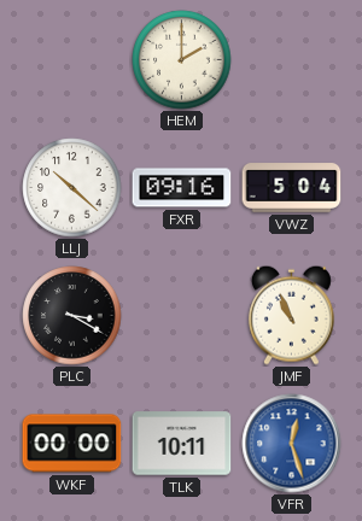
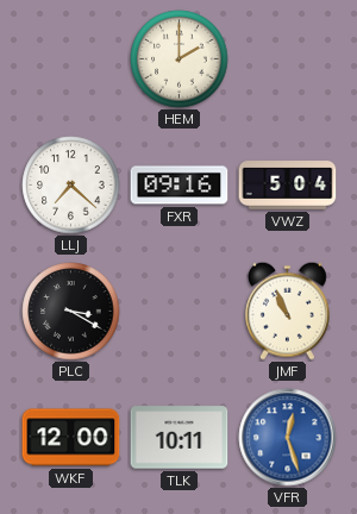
LLJ: 10:22 -> 7:22 (71, 186)
WKF: 00:00 -> 12:00 (71, 438)
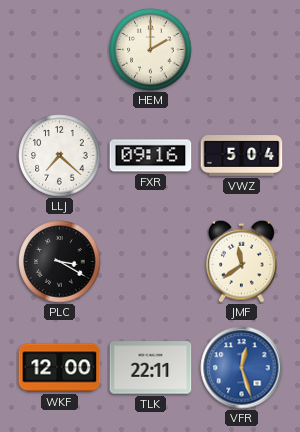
JMF: 10:56 -> 11:39 (241, 261)
TLK: 10:11 -> 22:11 (151, 368)
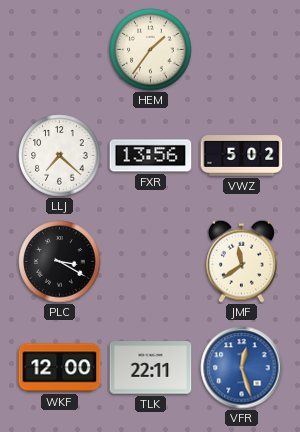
HEM: 2:00 -> 1:36 (151, 50)
FXR: 09:16 -> 13:56 (151, 156)
VWZ: 5:04 -> 5:02 (242, 156)
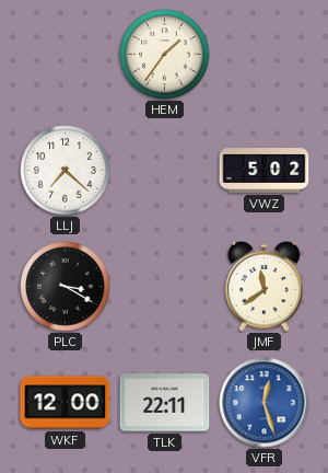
FXR: 13:56 -> none (151, 156)
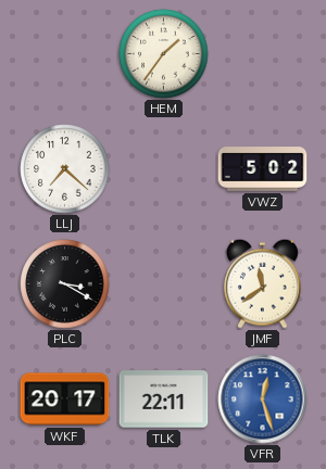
WKF: 12:00 -> 20:17 (65, 400)
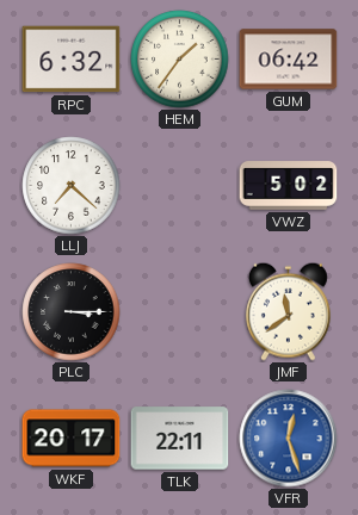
RPC: none -> 6:32 (72, 60)
GUM: none -> 06:42 (289, 60)
PLC: 3:20 -> 3:15 (72, 312)
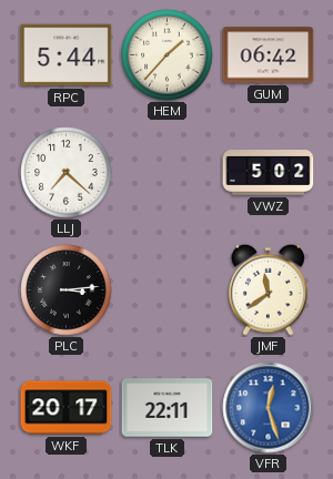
RPC: 6:32 -> 5:44 (67, 55)
HEM: 1:36 -> 1:37 (168, 55)
PLC: 3:15 -> 3:14 (67, 291)
